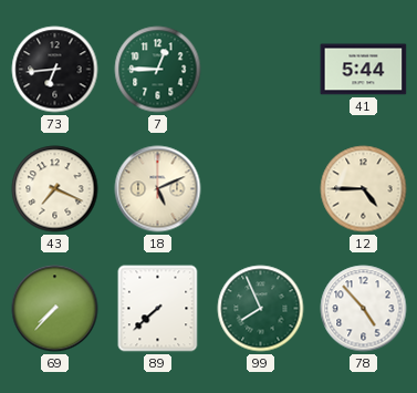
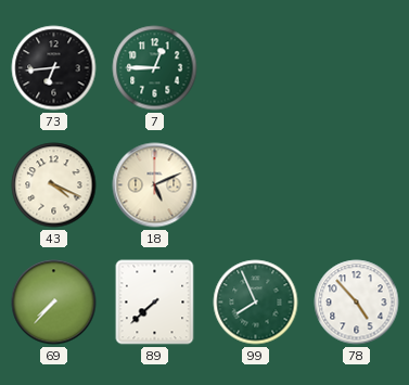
41: 5:44 -> none (364, 70)
43: 7:19 -> 4:19 (54, 185)
12: 4:45 -> none (364, 189)
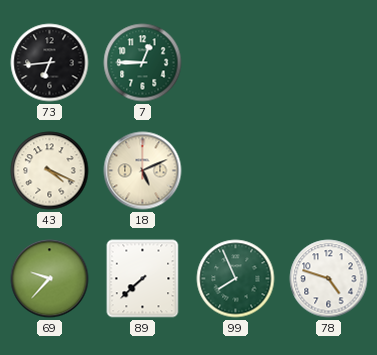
69: 7:37 -> 9:37 (50, 279)
78: 4:53 -> 4:48 (329, 279)
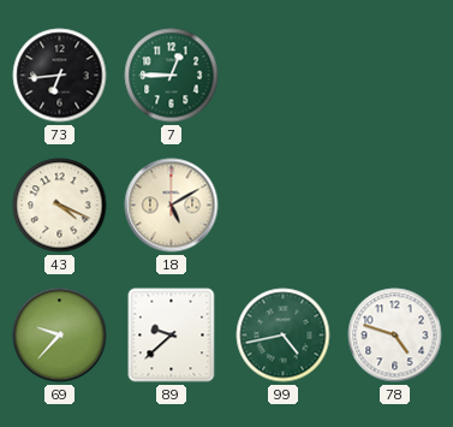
18: 5:11 -> 5:10 (172, 206)
89: 7:38 -> 9:38 (172, 336)
99: 7:56 -> 4:43 (284, 336)
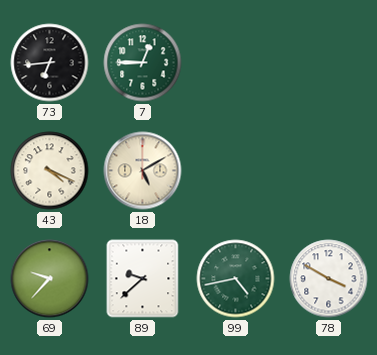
78: 4:48 -> 3:50 (329, 279)
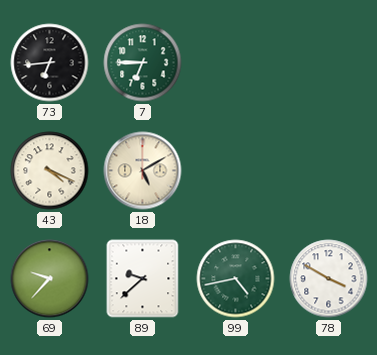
7: 12:45 -> 6:45 (143, 63)
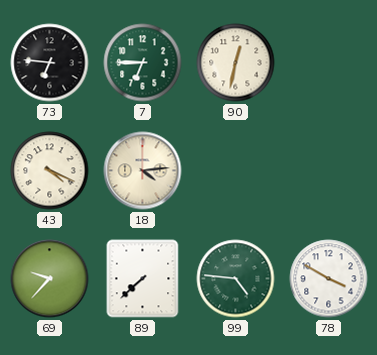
73: 6:44 -> 6:46 (50, 63)
90: none -> 12:32 (236, 63)
18: 5:10 -> 4:14 (143, 171)
89: 9:38 -> 7:38 (143, 279)
99: 4:43 -> 4:46 (236, 279)
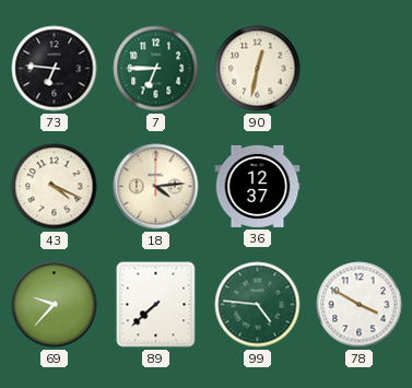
36: none -> 12:37 (258, 186)
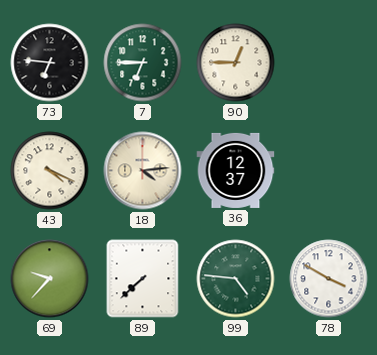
90: 12:32 -> 12:45 (236, 63)
